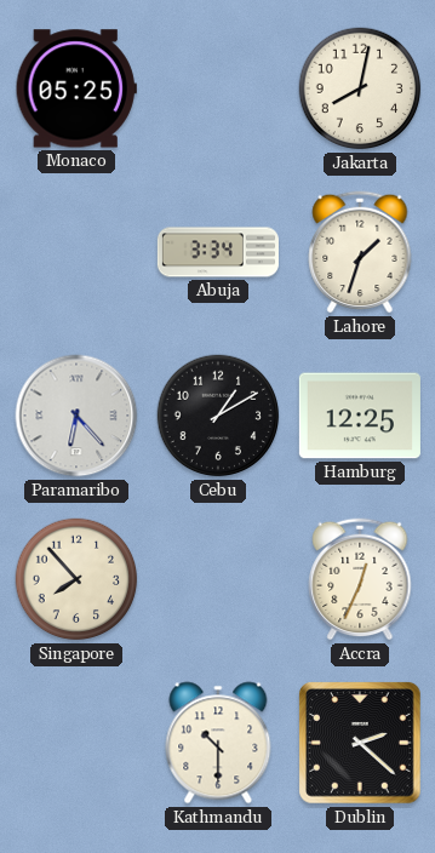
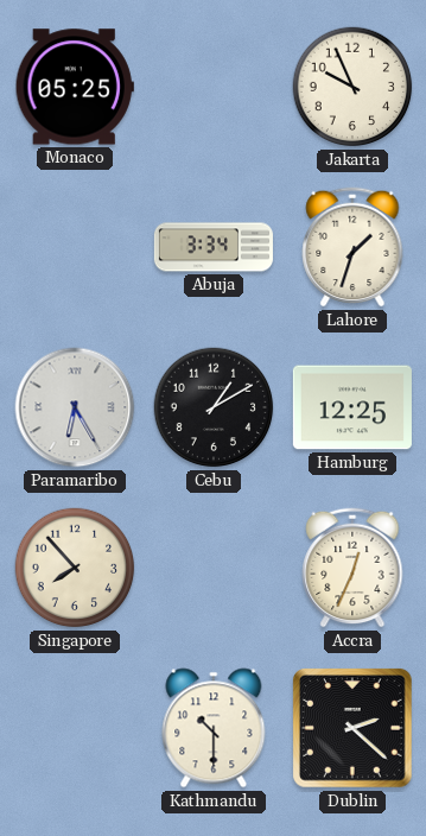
Jakarta: 8:02 -> 9:56 (352, 87)
Paramaribo: 6:23 -> 6:25 (75, 407)
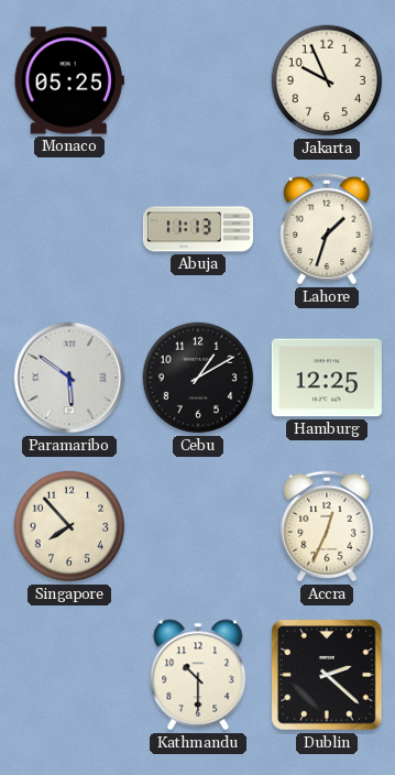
Abuja: 3:34 -> 11:13 (198, 229)
Paramaribo: 6:25 -> 5:51 (69, 378)
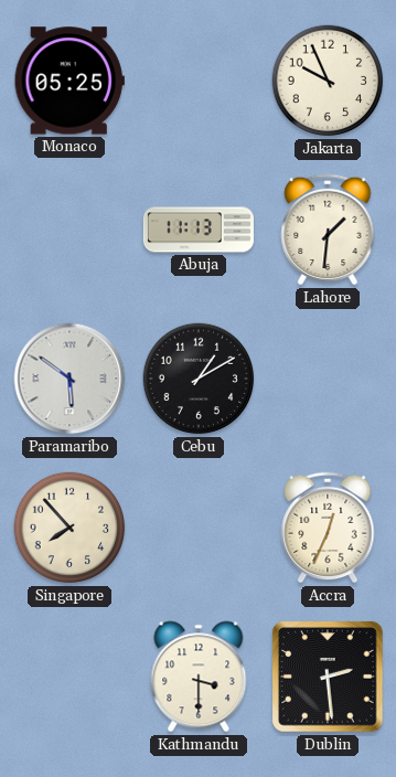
Lahore: 1:33 -> 1:31 (328, 230)
Hamburg: 12:25 -> none (327, 378)
Kathmandu: 10:30 -> 3:30 (199, 677)
Dublin: 2:22 -> 2:29 (328, 677)
